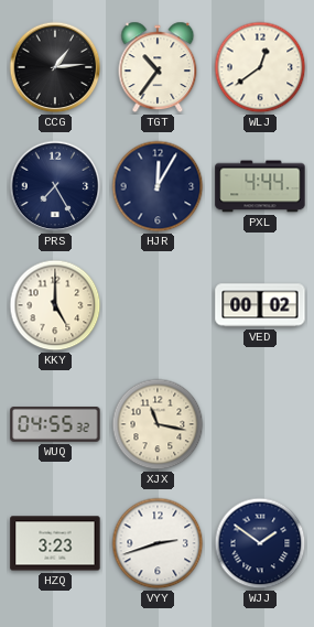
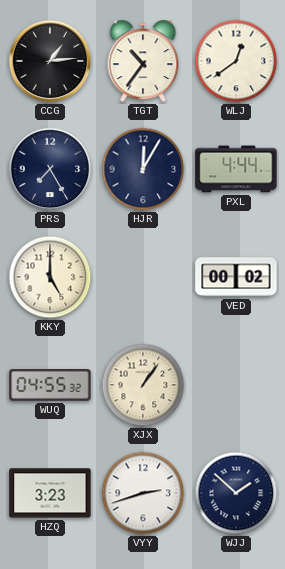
XJX: 11:17 -> 1:06 (143, 385)
WJJ: 1:51 -> 1:52 (236, 493)
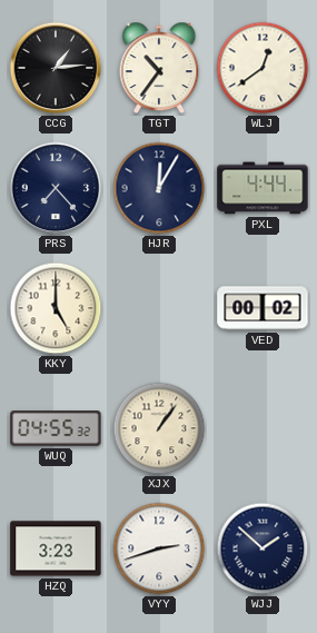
PRS: 7:25 -> 7:23 (56, 188)
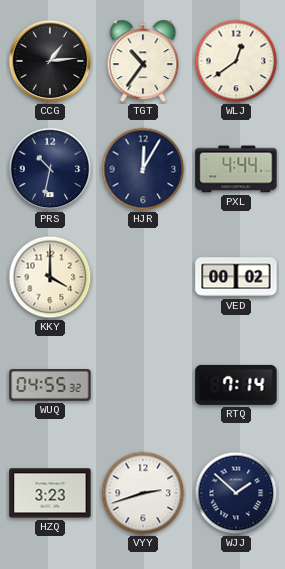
PRS: 7:23 -> 10:32 (50, 169)
KKY: 5:00 -> 4:00 (50, 277)
XJX: 1:06 -> none (159, 428)
RTQ: none -> 7:14 (236, 385)
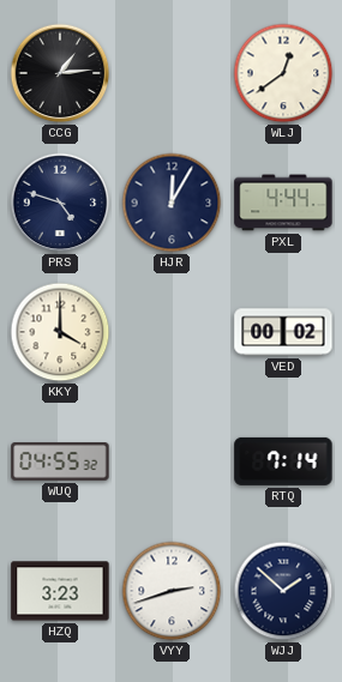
TGT: 10:36 -> none (143, 61)
PRS: 10:32 -> 4:48 (60, 203)
